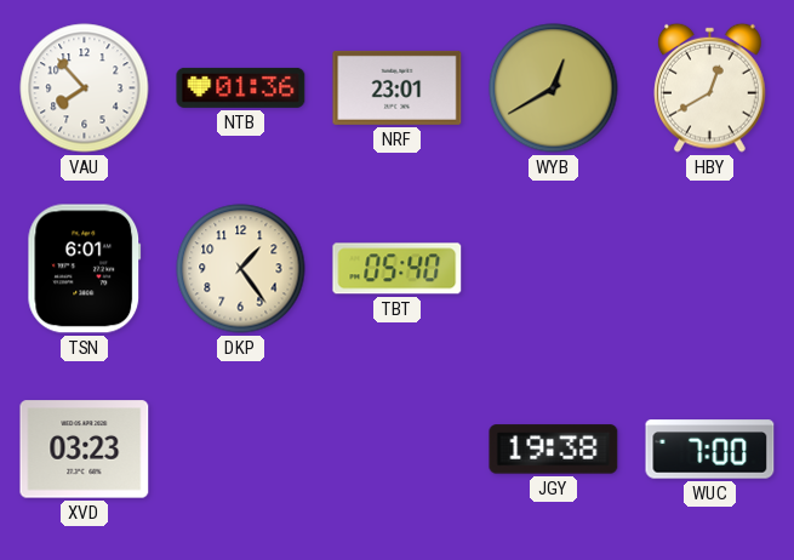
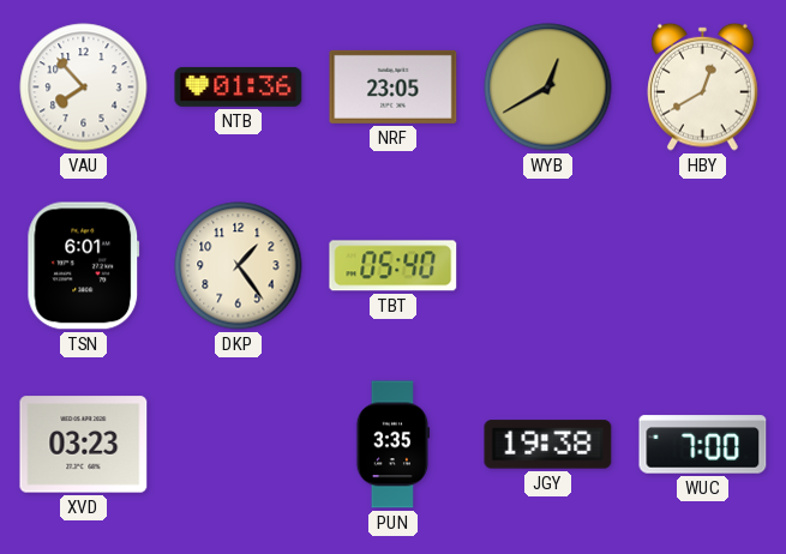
NRF: 23:01 -> 23:05 (394, 86)
PUN: none -> 3:35 (394, 445)
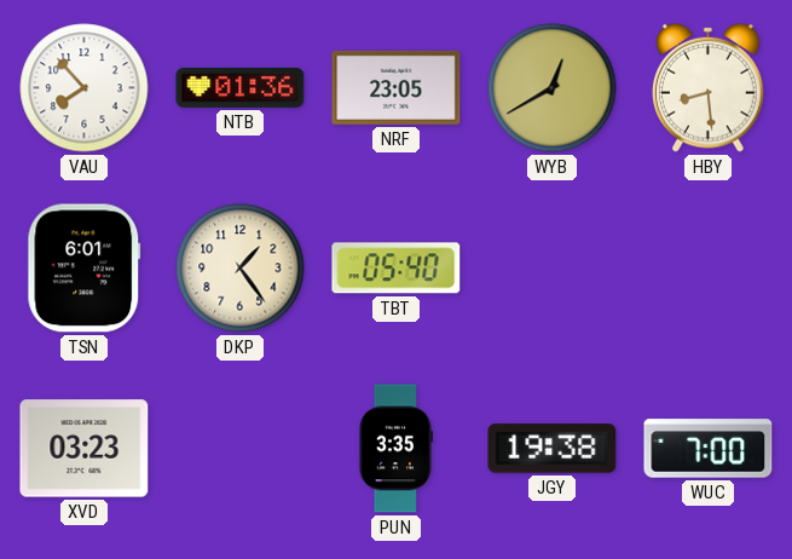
HBY: 12:40 -> 8:29 (709, 87)
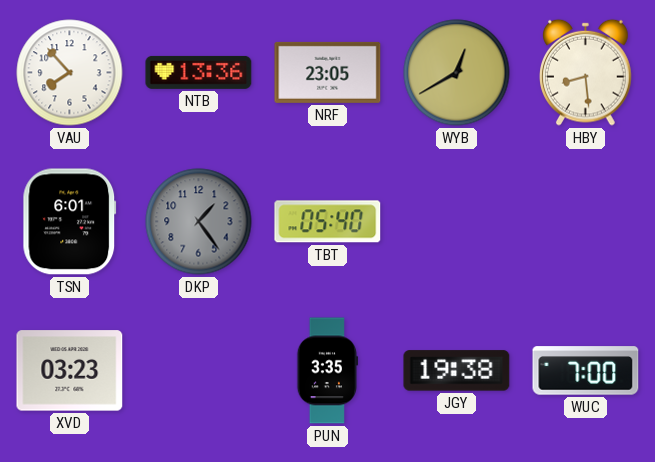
NTB: 01:36 -> 13:36 (199, 72)
DKP dial: cream -> grey (199, 222)
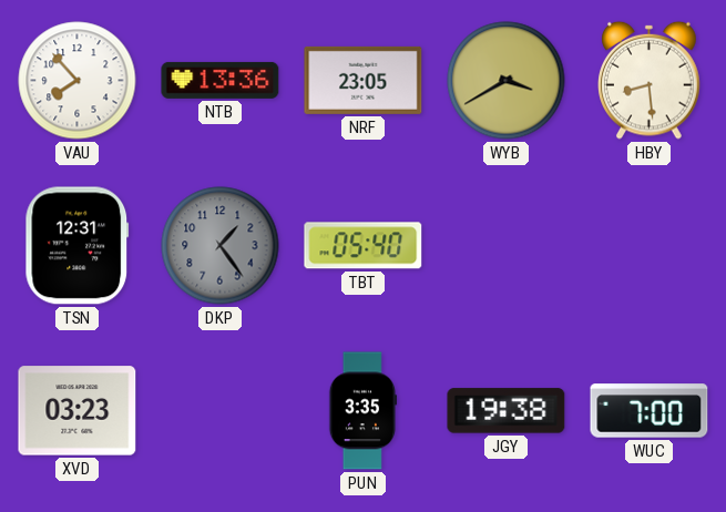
WYB: 12:40 -> 3:40 (507, 81)
TSN: 6:01 -> 12:31 (78, 246)
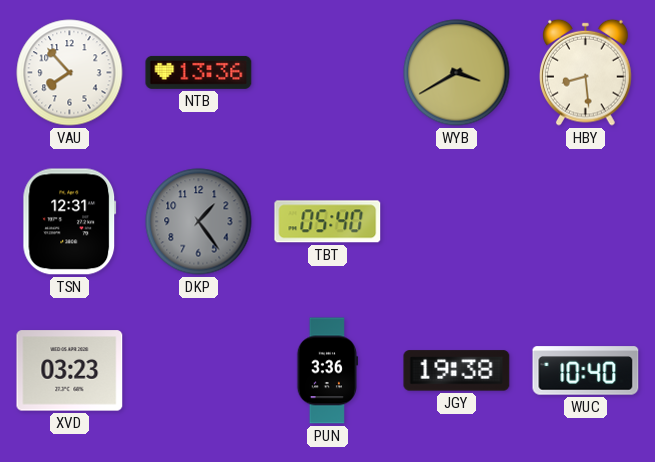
NRF: 23:05 -> none (364, 80)
PUN: 3:35 -> 3:36 (328, 371)
WUC: 7:00 -> 10:40 (586, 371)
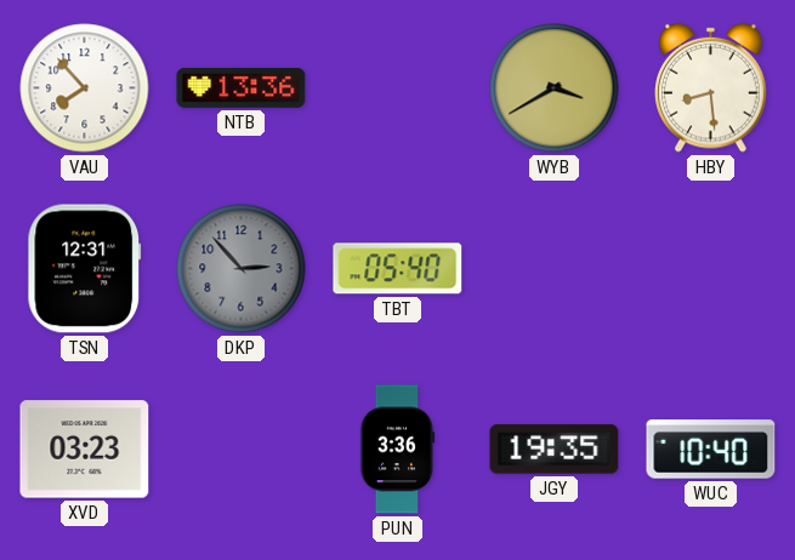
DKP: 1:24 -> 2:53 (242, 269)
JGY: 19:38 -> 19:35 (555, 450)
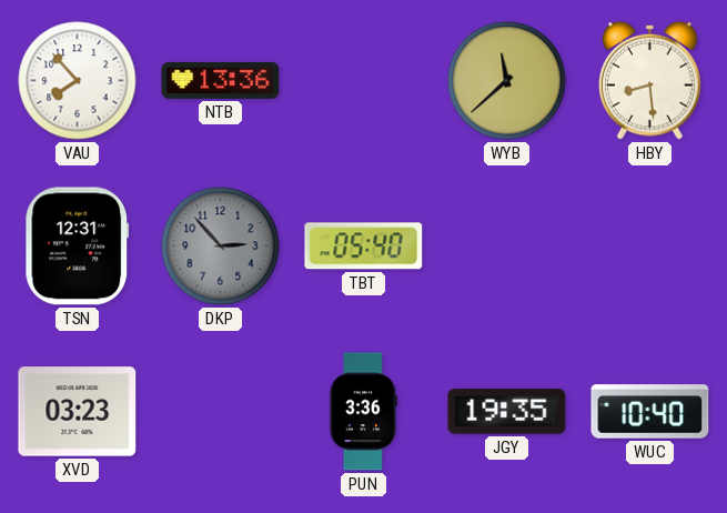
WYB: 3:40 -> 11:38 (507, 81)
